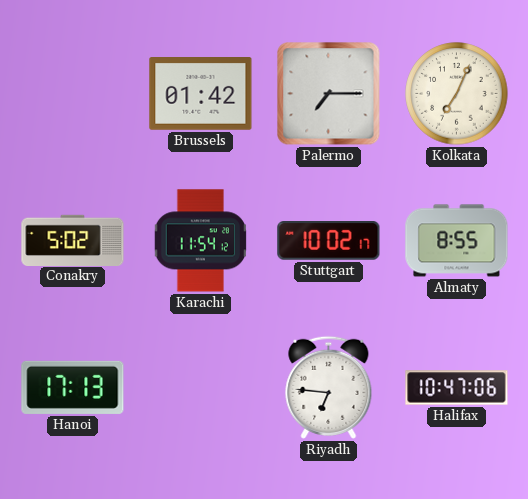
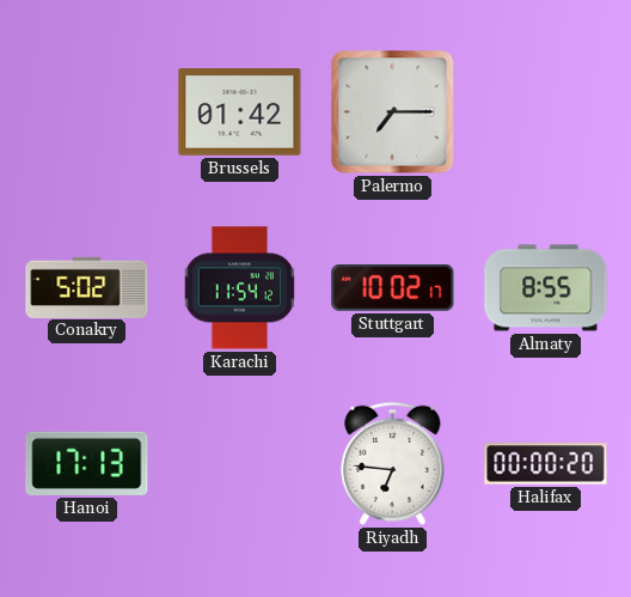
Kolkata: 7:04 -> none (457, 94)
Halifax: 10:47 -> 00:00 (546, 464)
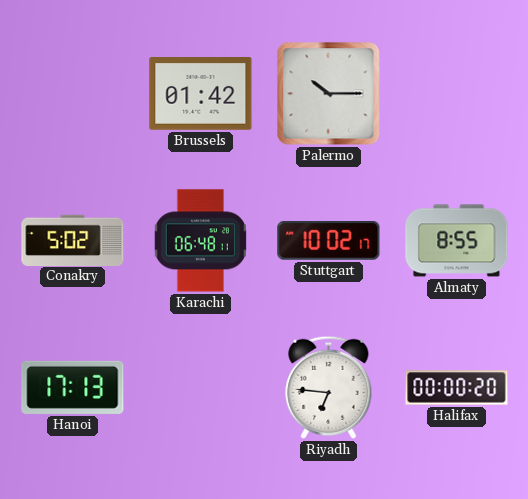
Palermo: 7:15 -> 10:15 (329, 94)
Karachi: 11:54 -> 06:48 (200, 241)
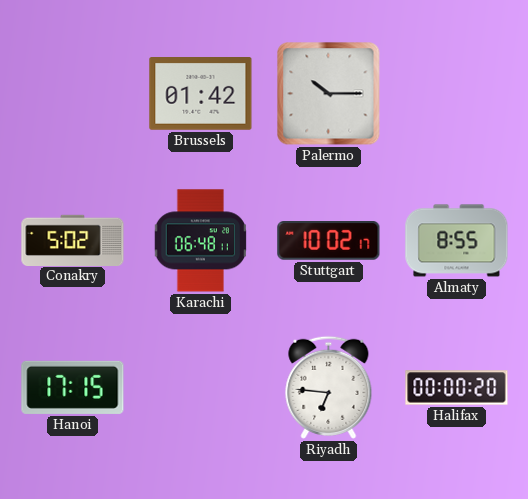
Hanoi: 17:13 -> 17:15 (73, 387)
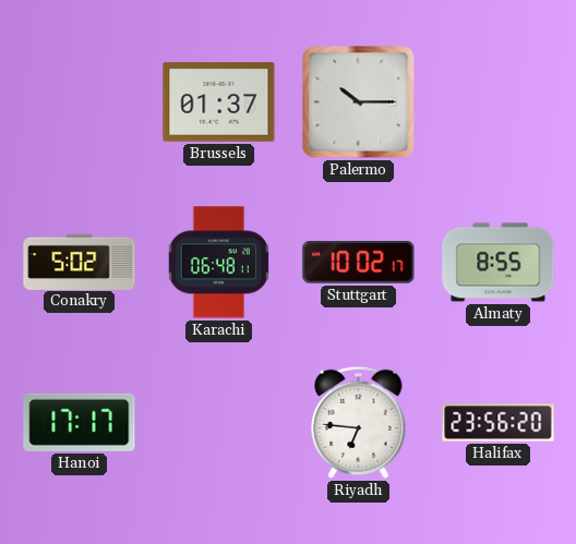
Brussels: 01:42 -> 01:37 (219, 102)
Hanoi: 17:15 -> 17:17 (80, 422)
Halifax: 00:00 -> 23:56 (499, 423)
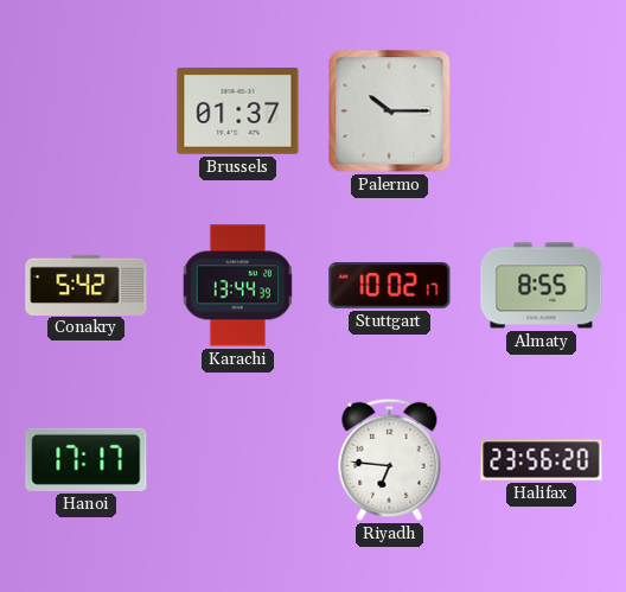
Conakry: 5:02 -> 5:42 (87, 285)
Karachi: 06:48 -> 13:44 (237, 286)
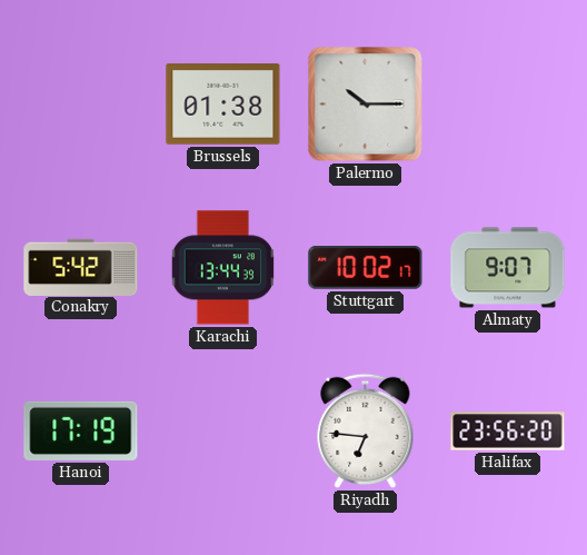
Brussels: 01:37 -> 01:38 (223, 105)
Almaty: 8:55 -> 9:07 (508, 268)
Hanoi: 17:17 -> 17:19 (81, 430)
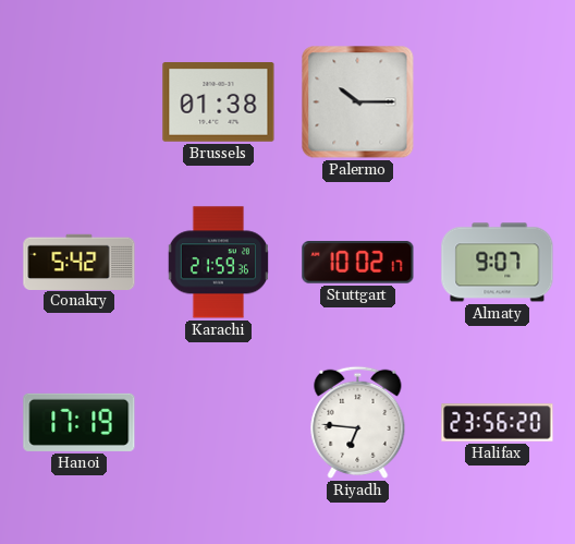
Karachi: 13:44 -> 21:59 (218, 263)
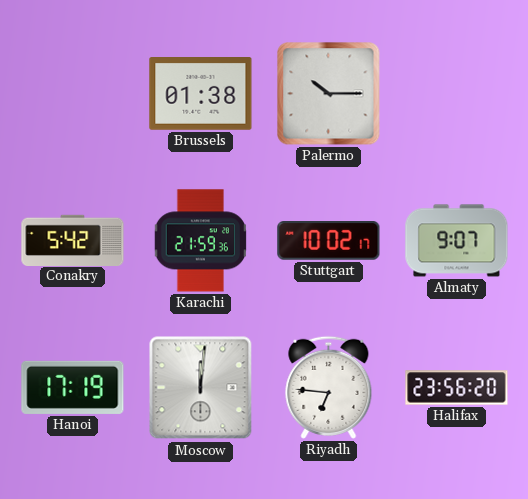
Moscow: none -> 12:01 (201, 388)
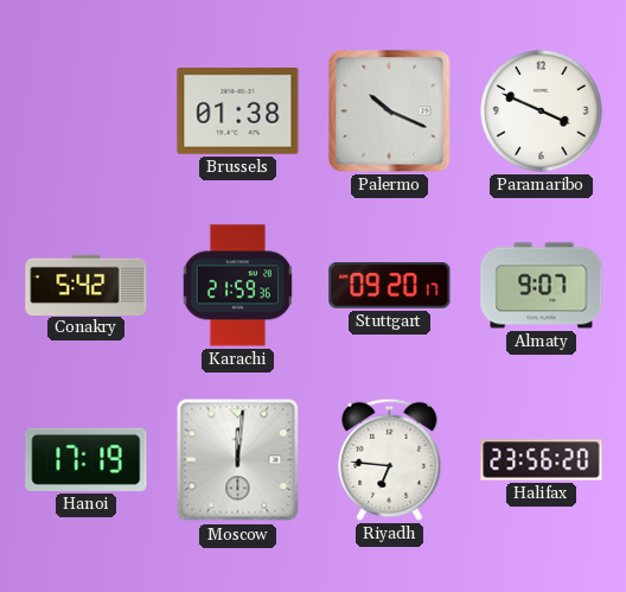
Palermo: 10:15 -> 10:19 (390, 112)
Paramaribo: none -> 3:49 (542, 112)
Stuttgart: 10:02 -> 09:20 (390, 286)
